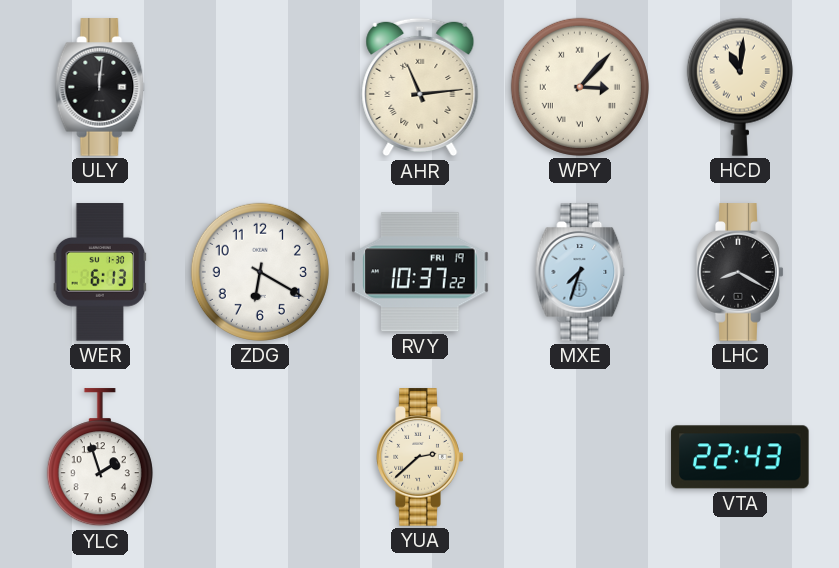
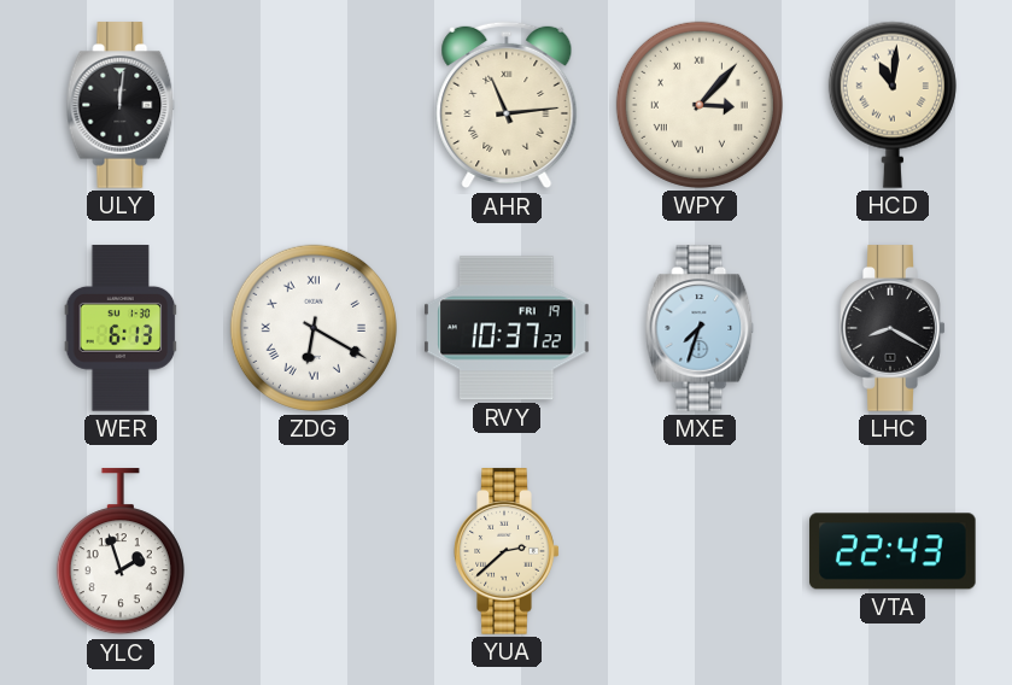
ZDG numerals: Arabic -> Roman (314, 328)
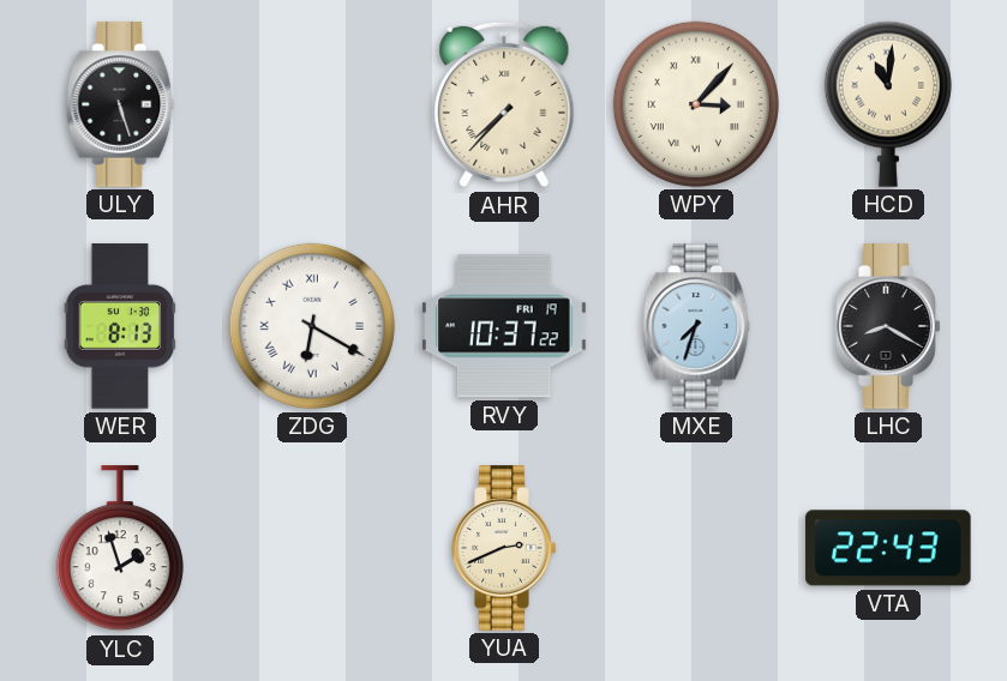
ULY: 12:01 -> 5:27 (120, 104)
AHR: 11:14 -> 7:37 (504, 104)
WER: 6:13 -> 8:13 (120, 326)
YUA: 2:38 -> 2:41 (504, 548)
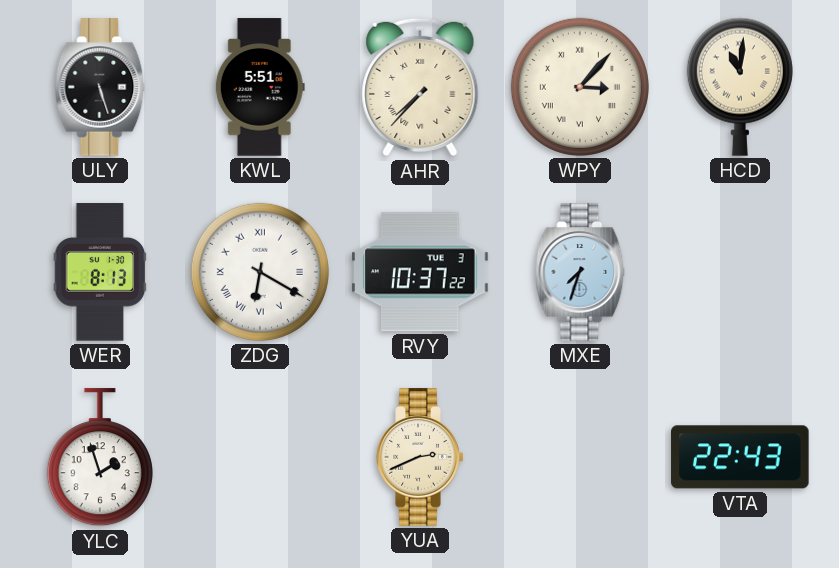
KWL: none -> 5:51 (260, 87)
RVY date: FRI 19 -> TUE 3 (420, 272)
LHC: 8:20 -> none (888, 326)
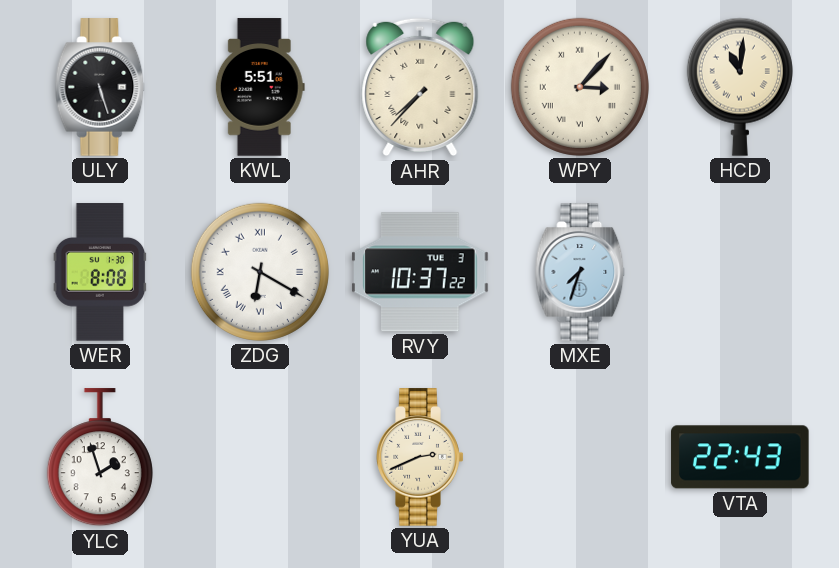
WER: 8:13 -> 8:08 (100, 272)
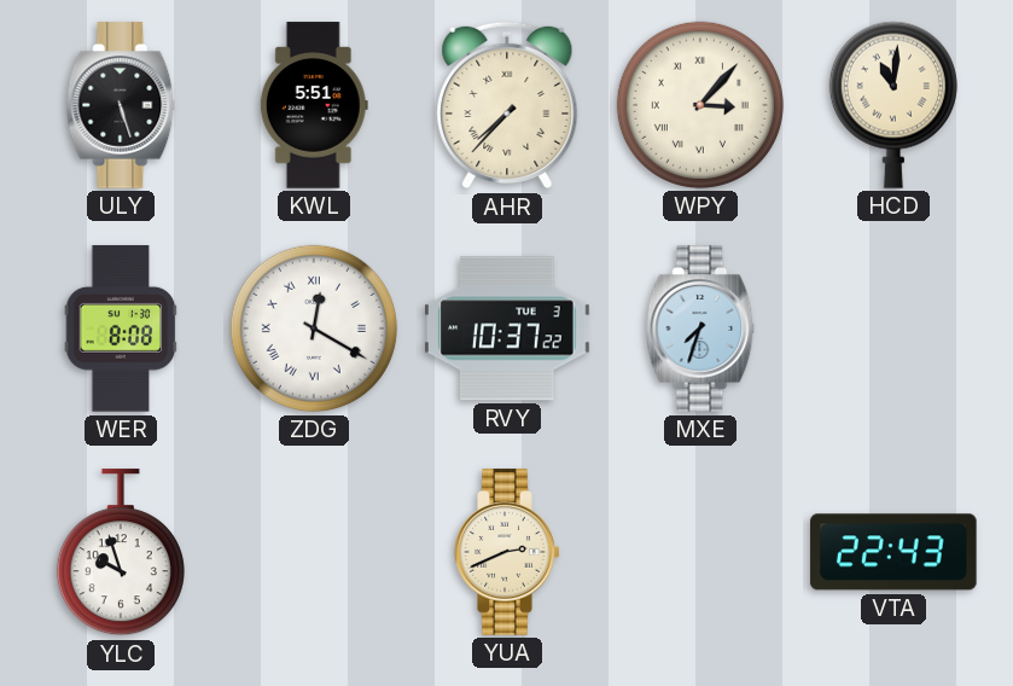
ZDG: 6:20 -> 12:20 (314, 329)
YLC: 1:57 -> 9:57 (121, 553)
